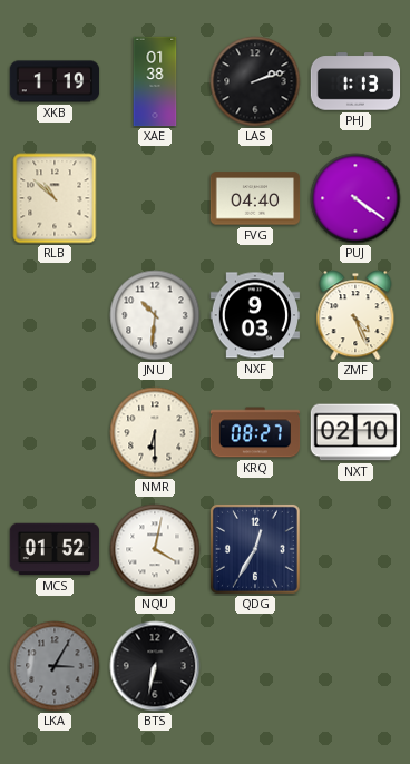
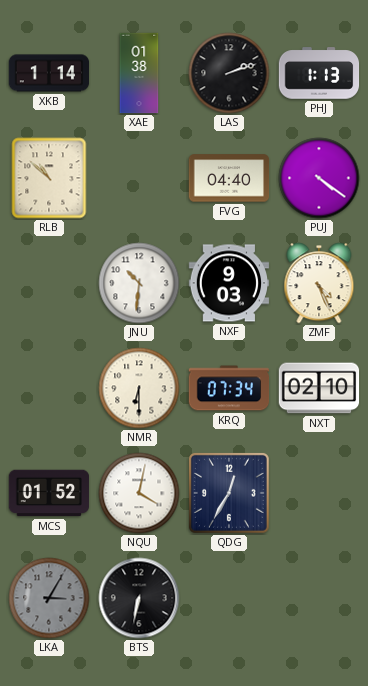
XKB: 1:19 -> 1:14 (49, 73)
KRQ: 08:27 -> 07:34 (229, 388)
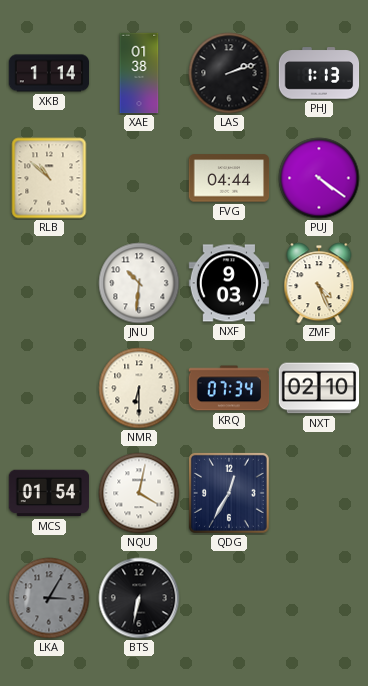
FVG: 04:40 -> 04:44 (229, 178)
MCS: 01:52 -> 01:54 (49, 493)
